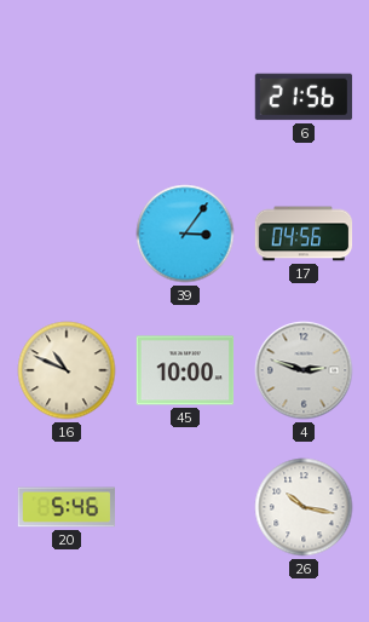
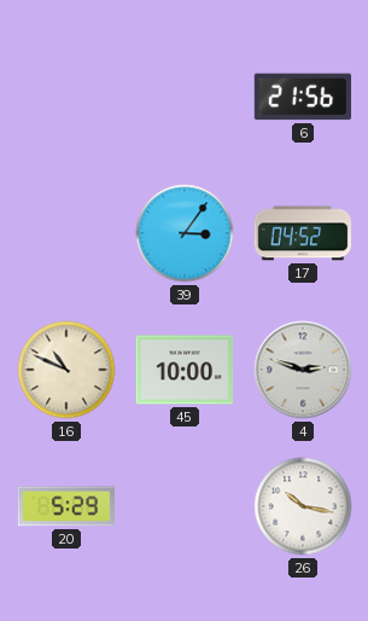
17: 04:56 -> 04:52 (303, 233)
20: 5:46 -> 5:29 (66, 506)
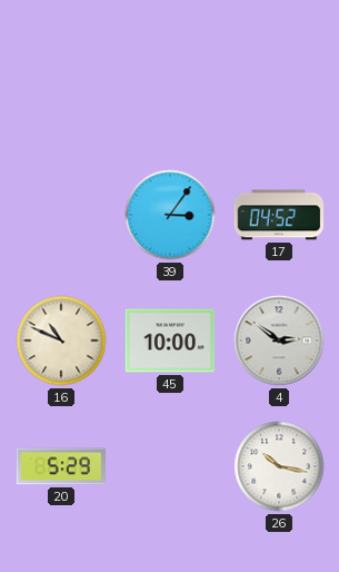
6: 21:56 -> none (303, 97)
4: 2:48 -> 2:51 (279, 341)
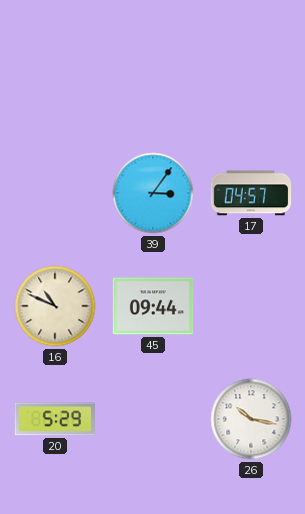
17: 04:52 -> 04:57 (251, 193)
45: 10:00 -> 09:44 (153, 306)
4: 2:51 -> none (279, 341)
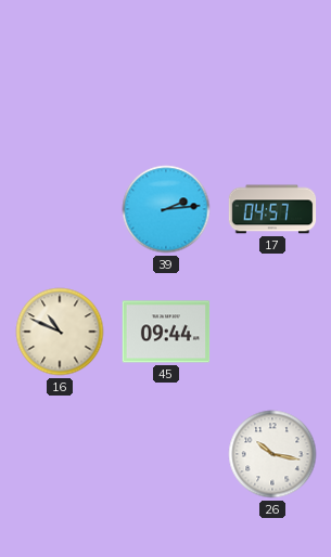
39: 3:06 -> 2:14 (166, 209)
20: 5:29 -> none (55, 419)
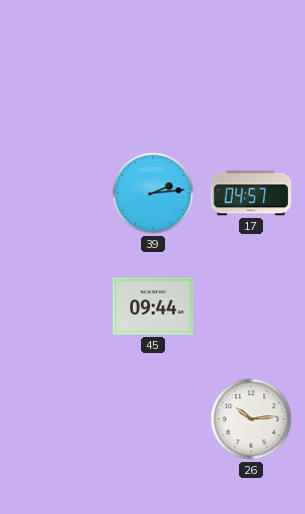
16: 10:49 -> none (60, 332)
26: 10:17 -> 10:14 (251, 419)
